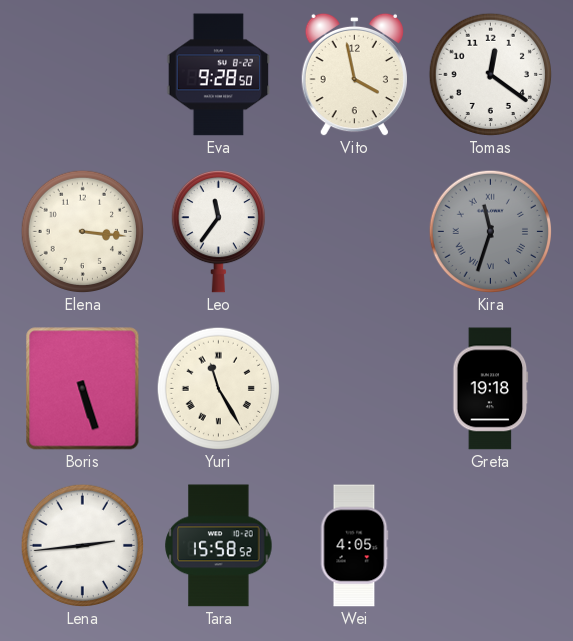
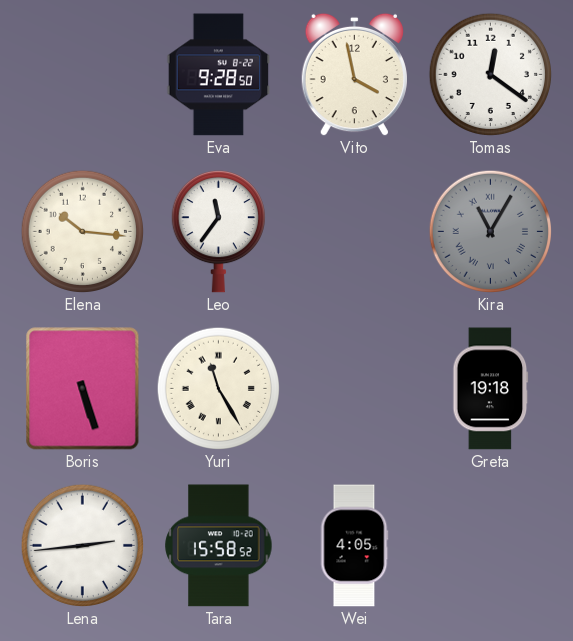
Elena: 3:16 -> 10:16 (82, 231)
Kira: 11:33 -> 11:05 (490, 231)
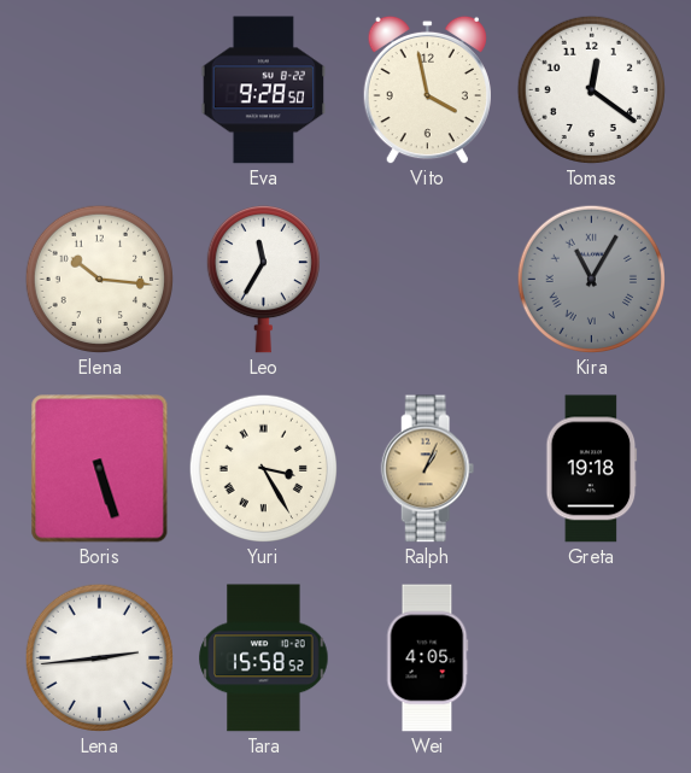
Leo: 11:36 -> 11:35 (263, 279)
Yuri: 11:25 -> 3:25 (263, 468)
Ralph: none -> 1:04 (428, 469)
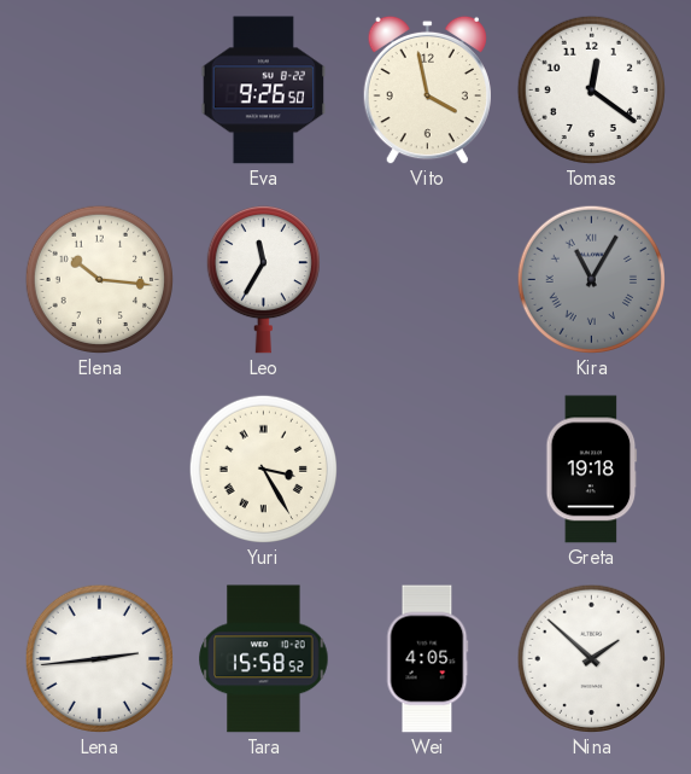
Eva: 9:28 -> 9:26 (264, 91)
Boris: 5:27 -> none (100, 469)
Ralph: 1:04 -> none (428, 469)
Nina: none -> 1:52 (591, 658)
